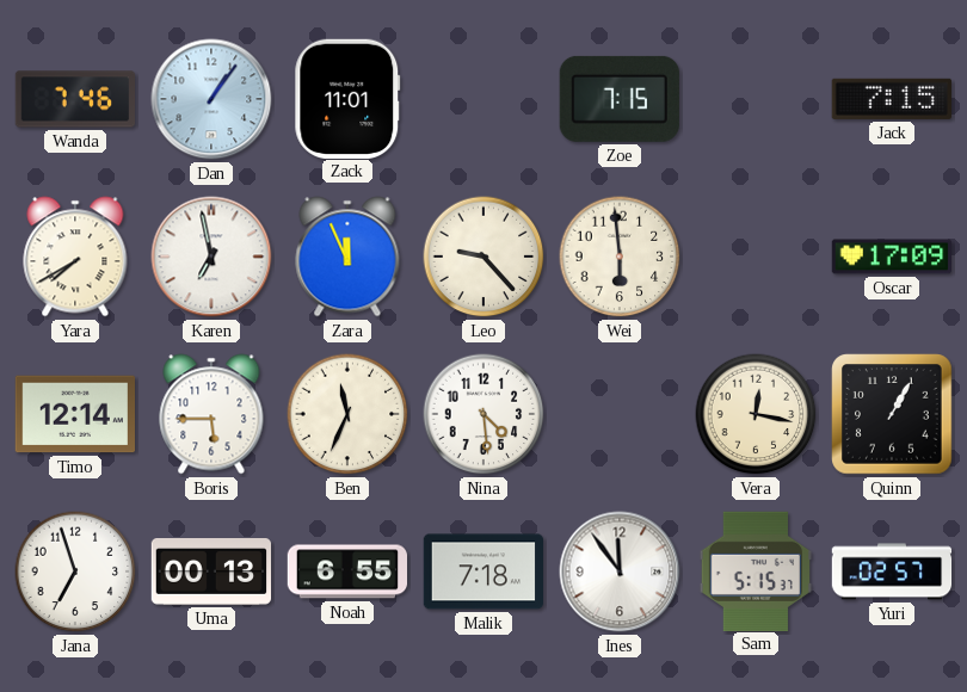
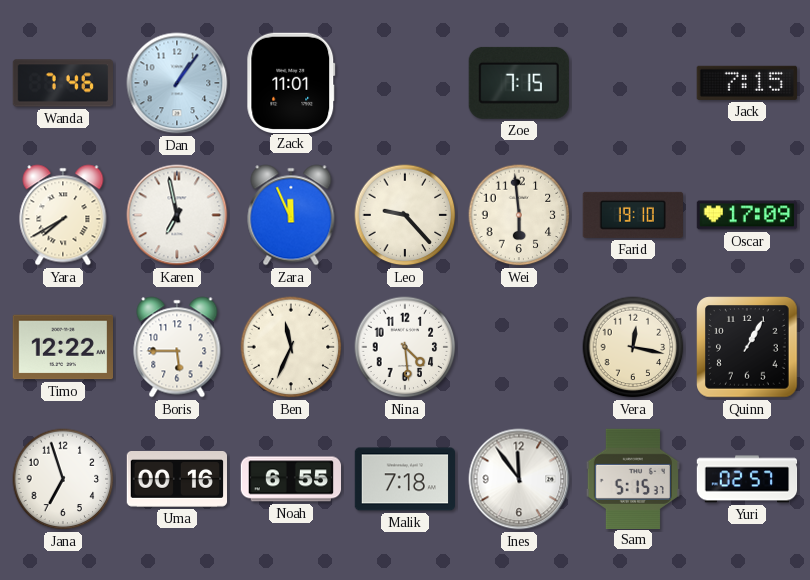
Farid: none -> 19:10 (632, 215)
Timo: 12:14 -> 12:22 (62, 347)
Uma: 00:13 -> 00:16 (177, 480)
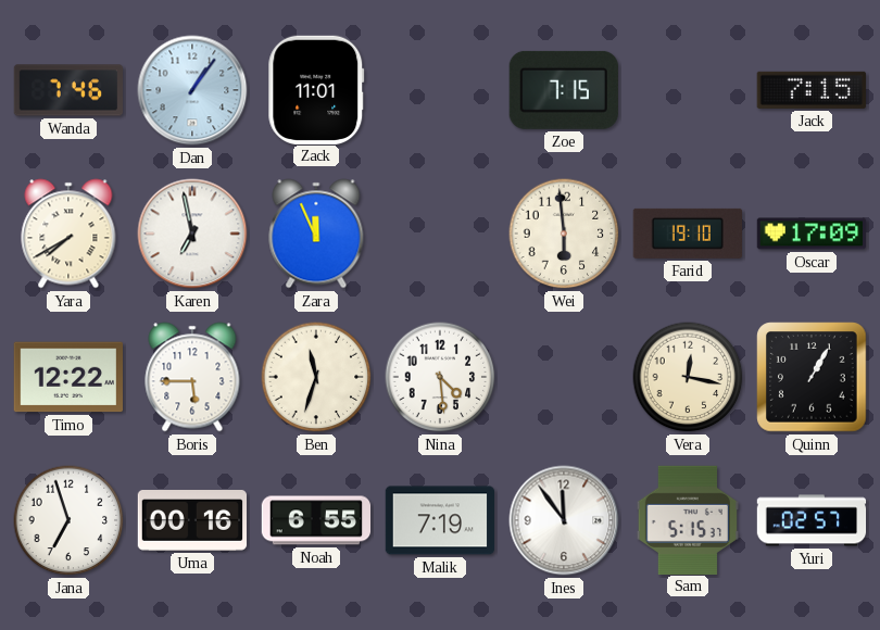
Leo: 9:23 -> none (405, 215)
Ben: 11:34 -> 11:33 (316, 377)
Malik: 7:18 -> 7:19 (439, 520)
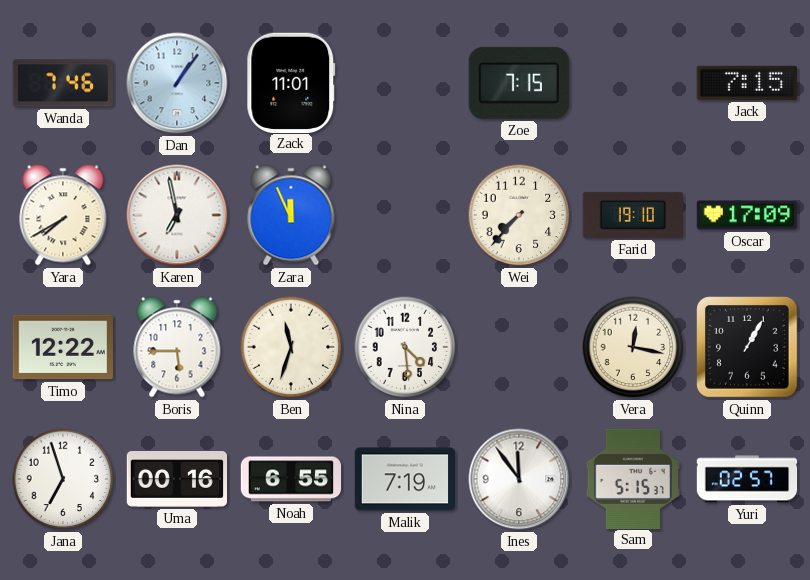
Wei: 5:59 -> 7:37 (519, 215)
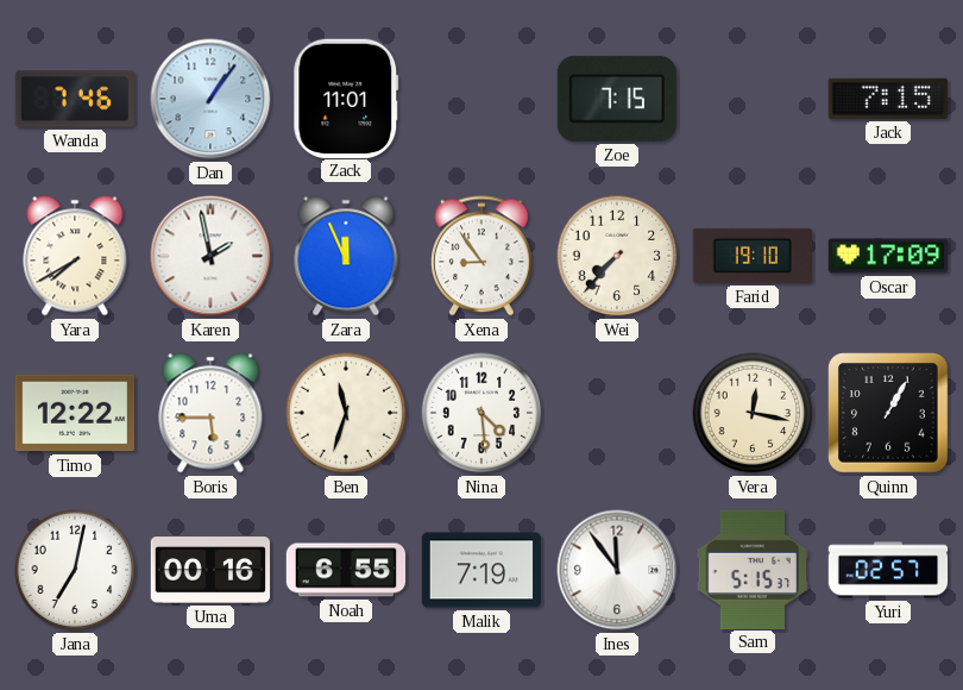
Karen: 6:58 -> 1:58 (210, 256)
Xena: none -> 8:54 (483, 256)
Jana: 6:57 -> 7:02 (75, 570)
